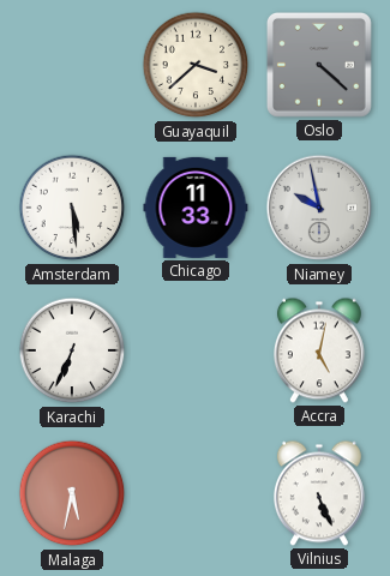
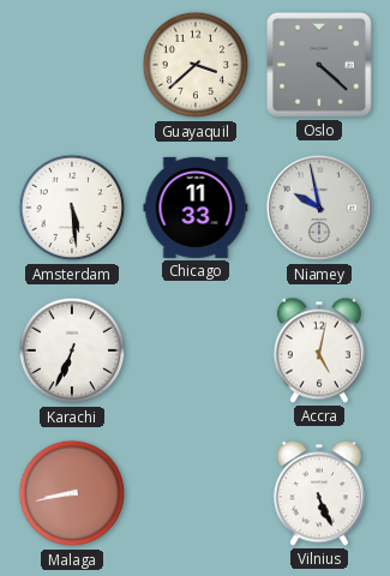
Malaga: 5:32 -> 8:43 (72, 493)
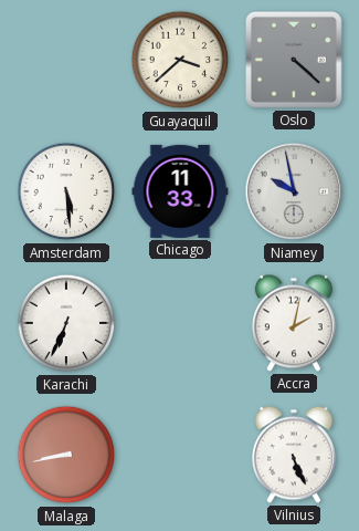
Accra: 5:02 -> 2:02 (294, 323)
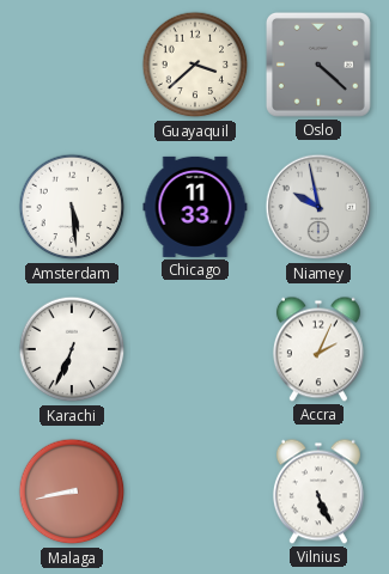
Accra: 2:02 -> 2:04 (318, 349)
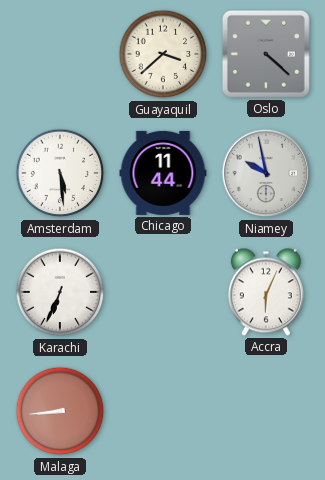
Chicago: 11:33 -> 11:44 (163, 173)
Accra: 2:04 -> 6:04 (266, 292)
Malaga: 8:43 -> 8:44 (60, 411)
Vilnius: 5:26 -> none (318, 491)
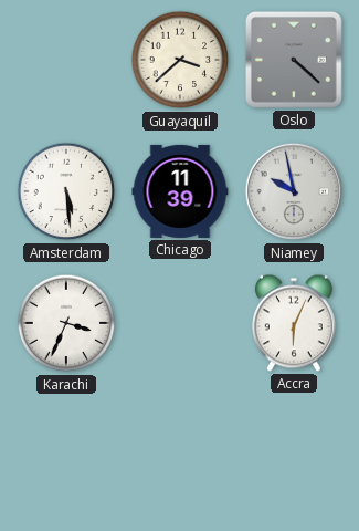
Chicago: 11:44 -> 11:39 (180, 191)
Karachi: 6:34 -> 3:34 (66, 323)
Malaga: 8:44 -> none (60, 411)
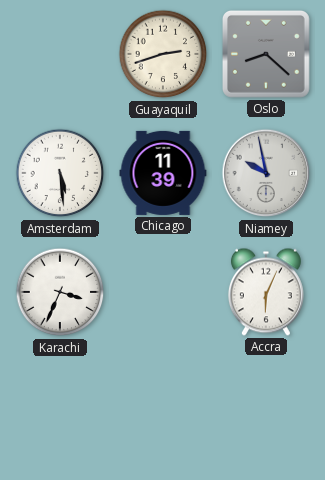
Guayaquil: 3:38 -> 2:42 (163, 54)
Oslo: 4:22 -> 8:22 (266, 54)
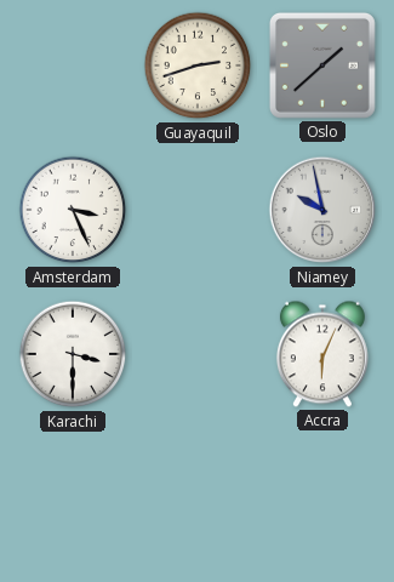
Oslo: 8:22 -> 1:38 (322, 65)
Amsterdam: 5:29 -> 3:26 (73, 210)
Chicago: 11:39 -> none (163, 173)
Karachi: 3:34 -> 3:30 (73, 354)
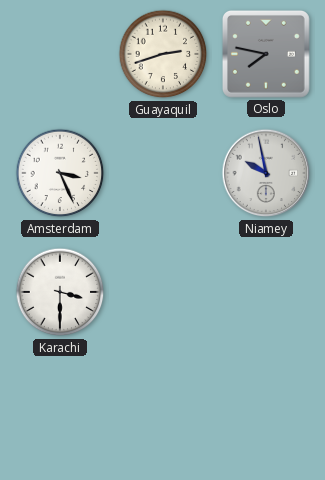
Oslo: 1:38 -> 7:47 (266, 54)
Accra: 6:04 -> none (322, 354)
